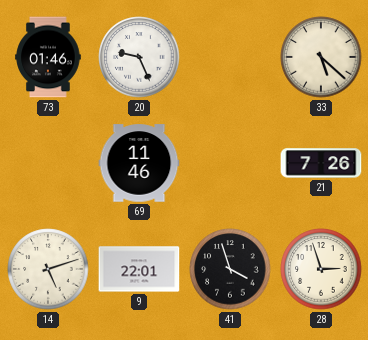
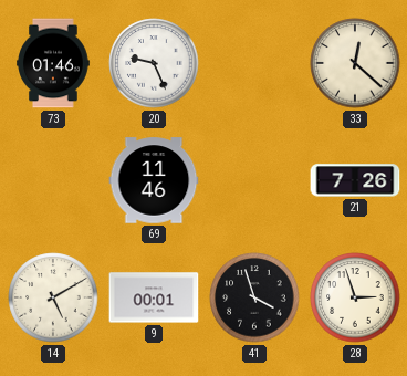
33: 5:22 -> 12:22 (355, 63)
14: 5:12 -> 5:10 (53, 297)
9: 22:01 -> 00:01 (154, 297)
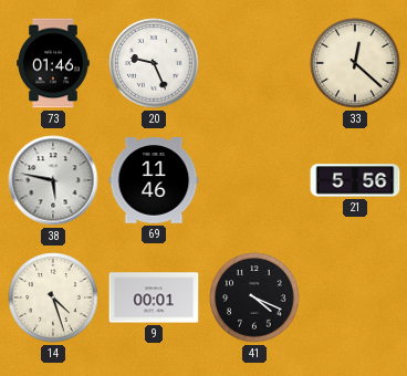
38: none -> 5:47 (53, 180)
21: 7:26 -> 5:56 (355, 180)
14: 5:10 -> 4:27 (53, 297)
41: 3:57 -> 4:19 (254, 297)
28: 2:57 -> none (355, 297)
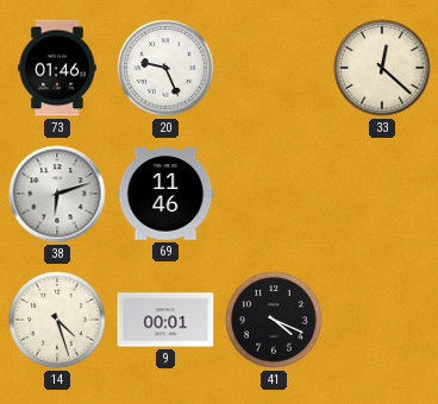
38: 5:47 -> 6:12 (57, 194)
21: 5:56 -> none (355, 180)
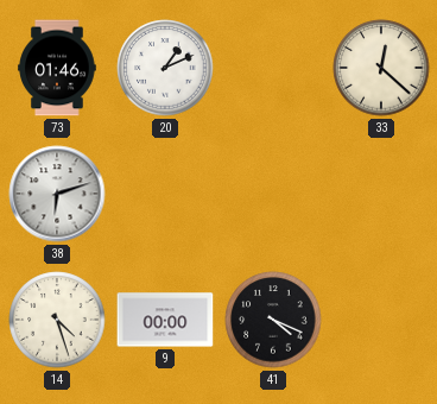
20: 9:26 -> 1:11 (165, 68)
69: 11:46 -> none (165, 194)
9: 00:01 -> 00:00 (165, 320)
